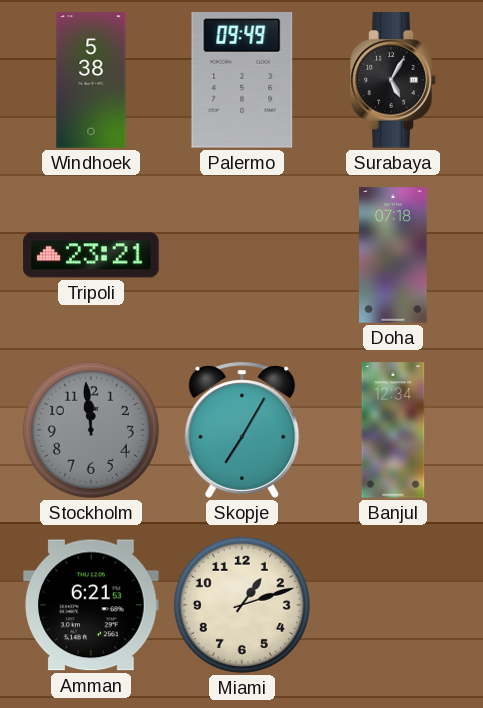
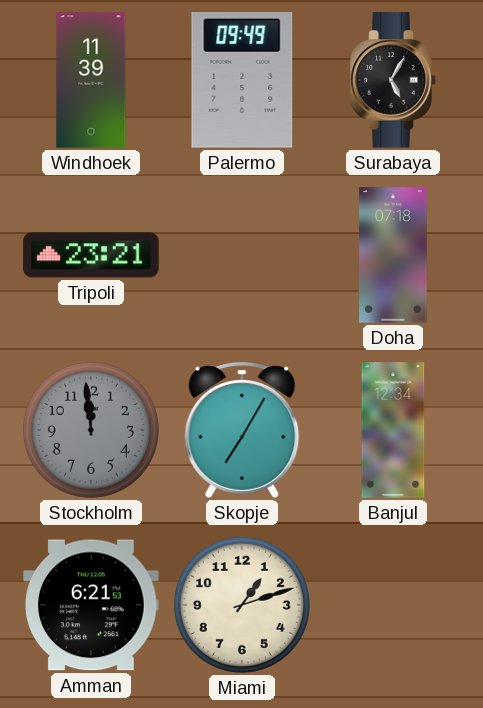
Windhoek: 5:38 -> 11:39 (91, 80)
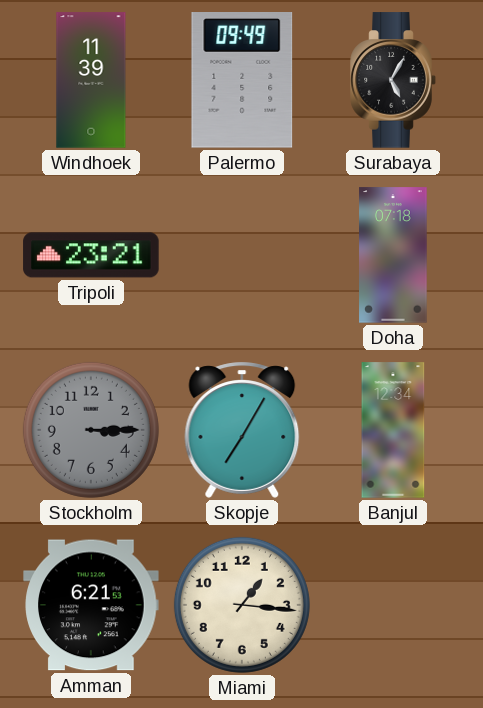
Stockholm: 11:59 -> 3:15 (91, 430)
Miami: 1:12 -> 1:16 (242, 605)
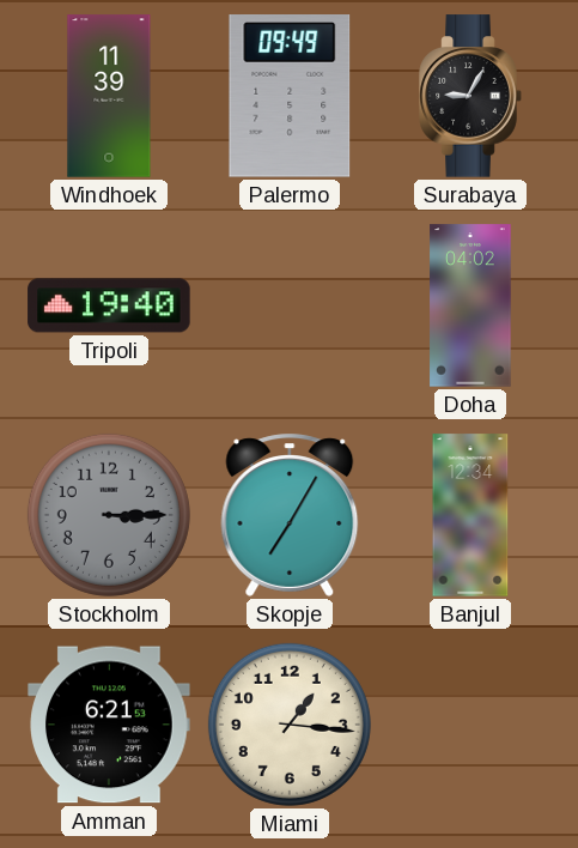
Surabaya: 5:05 -> 9:05 (470, 96)
Tripoli: 23:21 -> 19:40 (109, 305)
Doha: 07:18 -> 04:02 (470, 305)
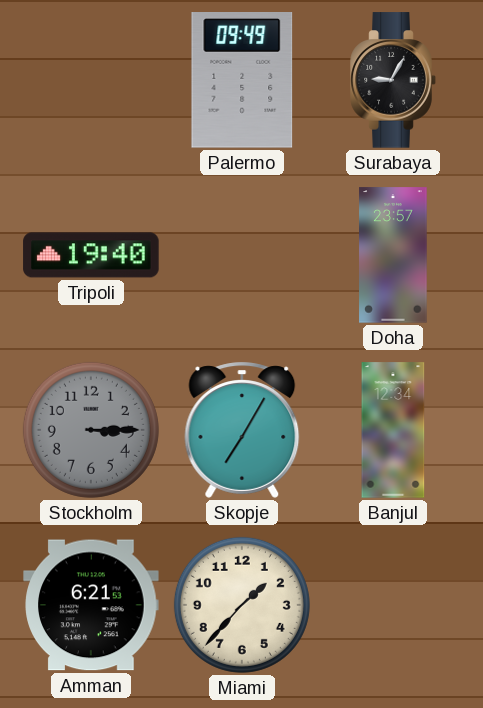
Windhoek: 11:39 -> none (109, 96)
Doha: 04:02 -> 23:57 (393, 255)
Miami: 1:16 -> 1:37 (242, 605)
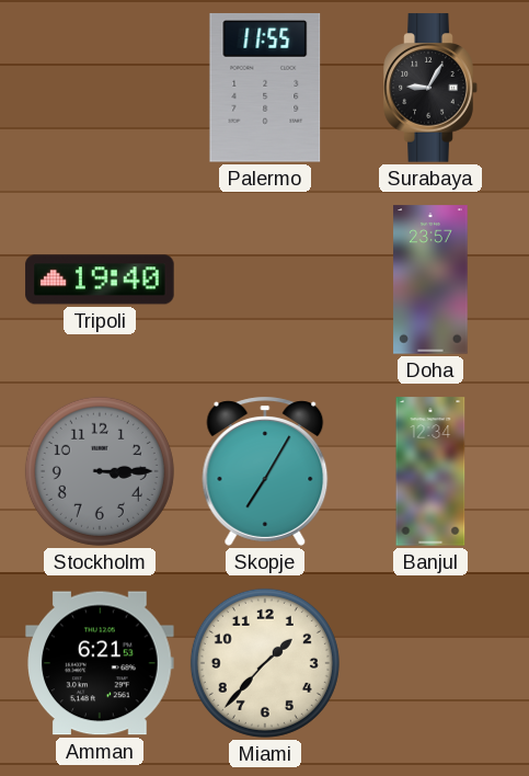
Palermo: 09:49 -> 11:55 (265, 89)
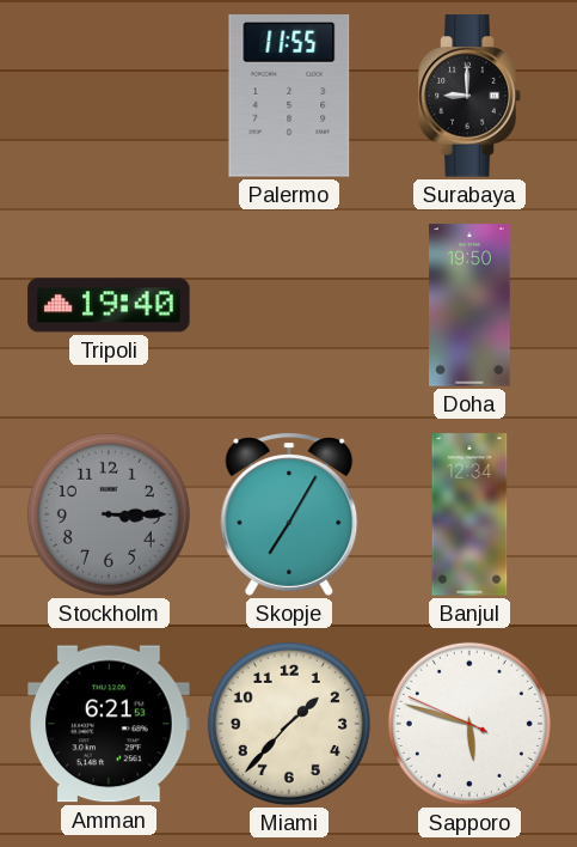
Surabaya: 9:05 -> 9:00 (469, 96)
Doha: 23:57 -> 19:50 (469, 305)
Sapporo: none -> 5:47 (469, 724)
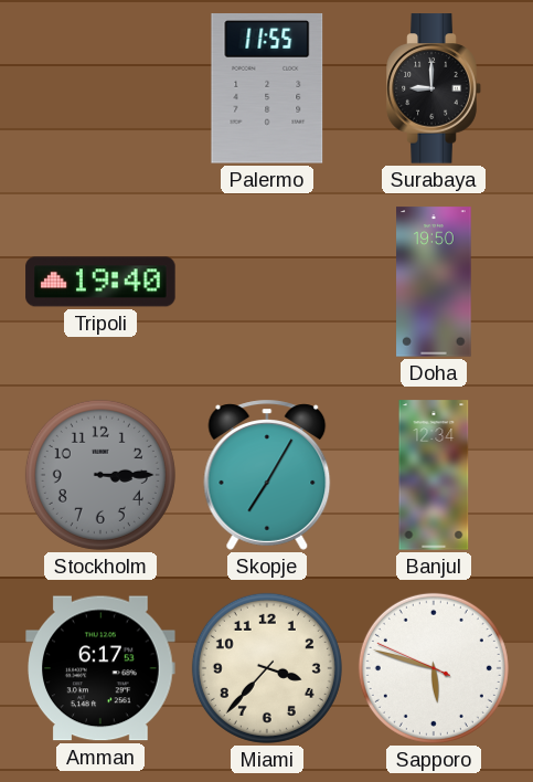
Amman: 6:21 -> 6:17 (100, 668)
Miami: 1:37 -> 3:37 (267, 668)
